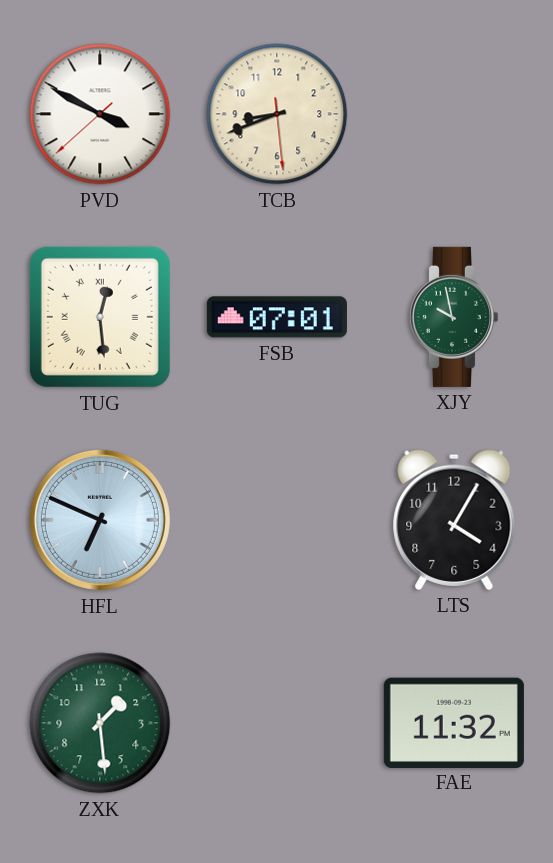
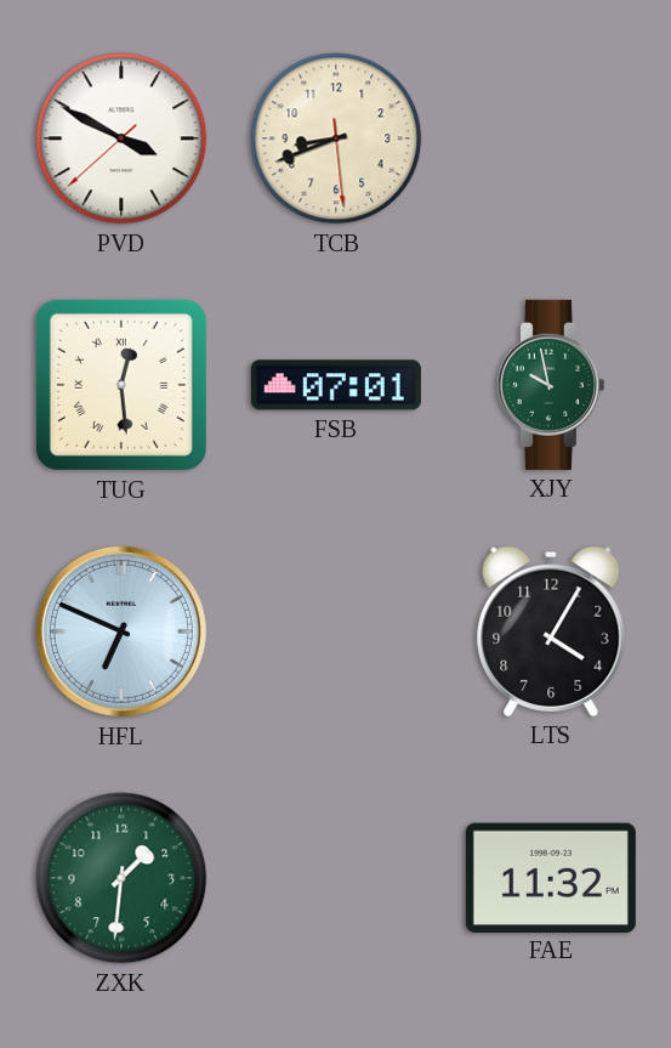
ZXK: 1:29 -> 1:31 (121, 878)
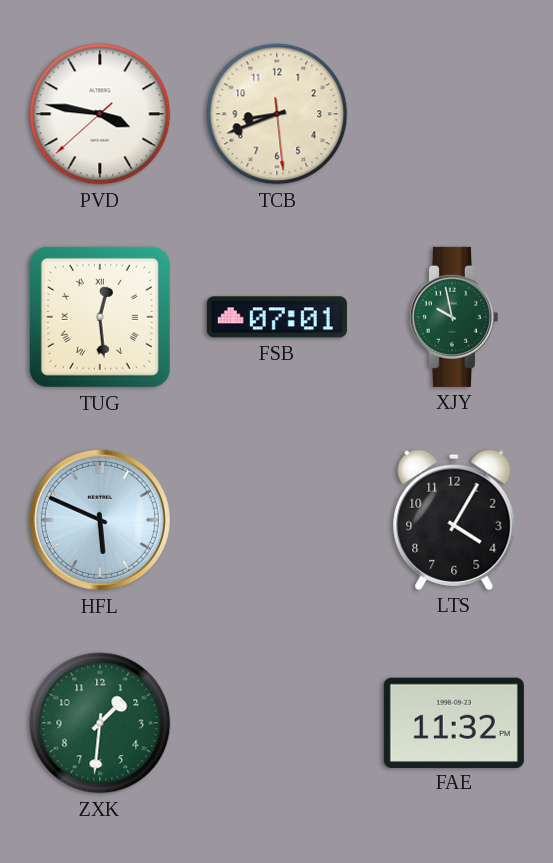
PVD: 3:49 -> 3:46 (100, 114)
HFL: 6:49 -> 5:49 (100, 520)
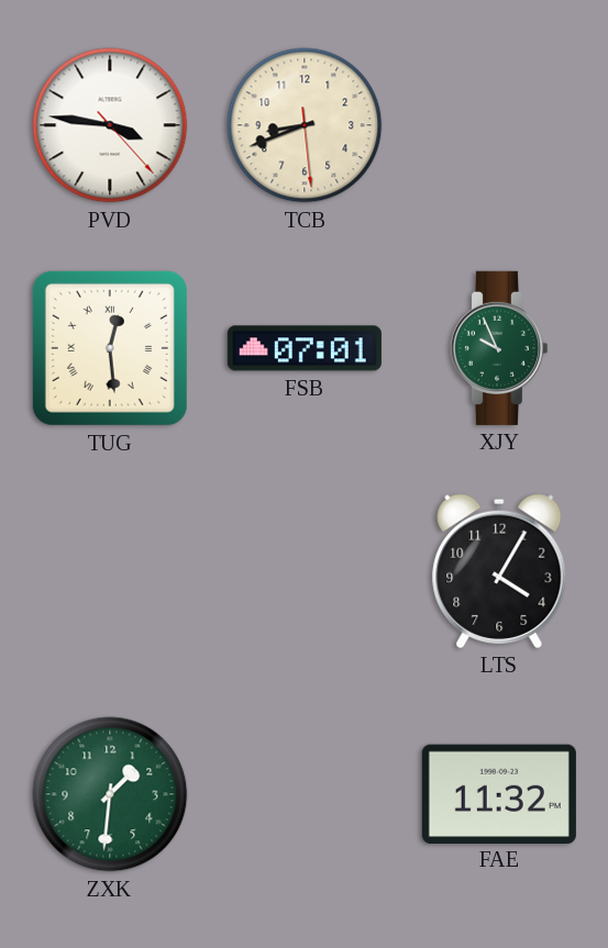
PVD: 3:46:38 -> 3:46:23 (110, 125)
XJY: 9:58 -> 9:56 (498, 348)
HFL: 5:49 -> none (100, 520)
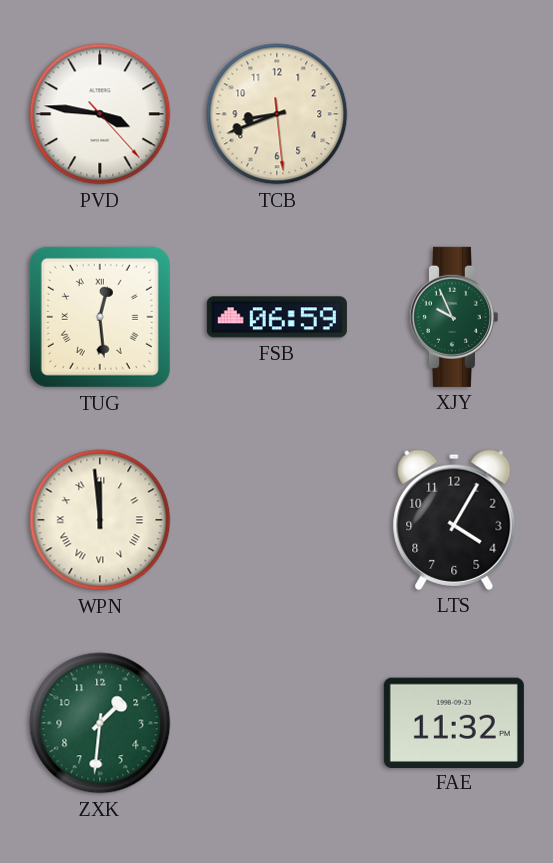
FSB: 07:01 -> 06:59 (277, 317)
WPN: none -> 11:59 (100, 520)
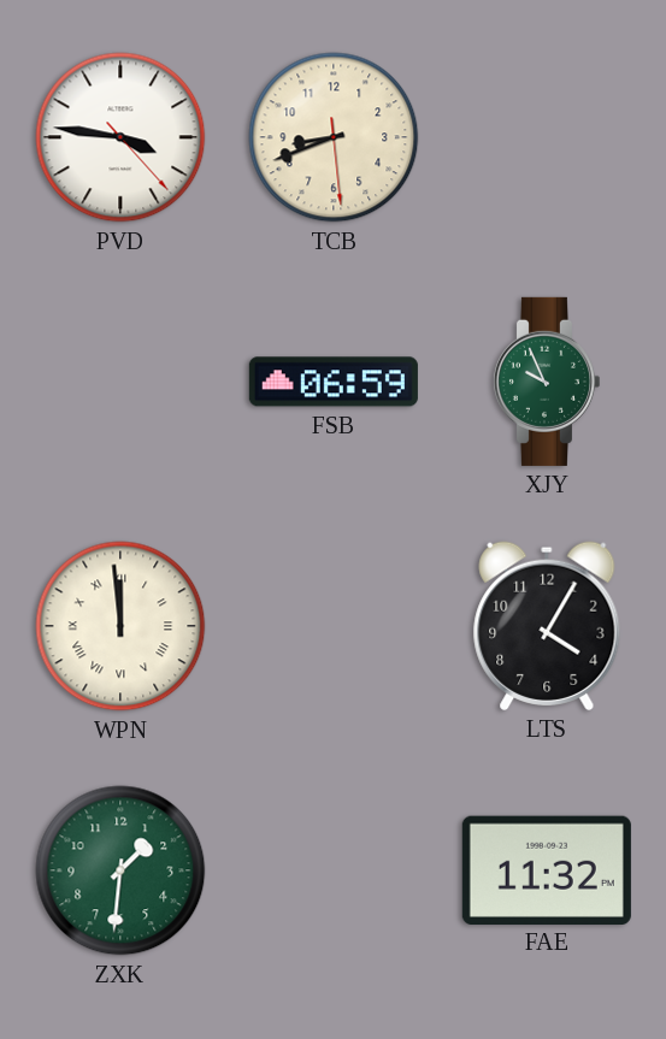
TUG: 12:29 -> none (100, 317)
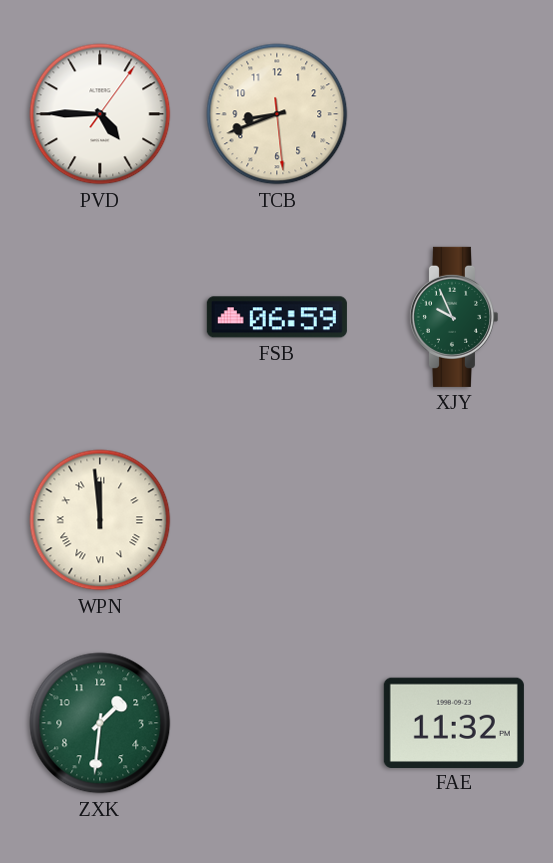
PVD: 3:46 -> 4:45 (100, 114)
LTS: 4:05 -> none (547, 626)
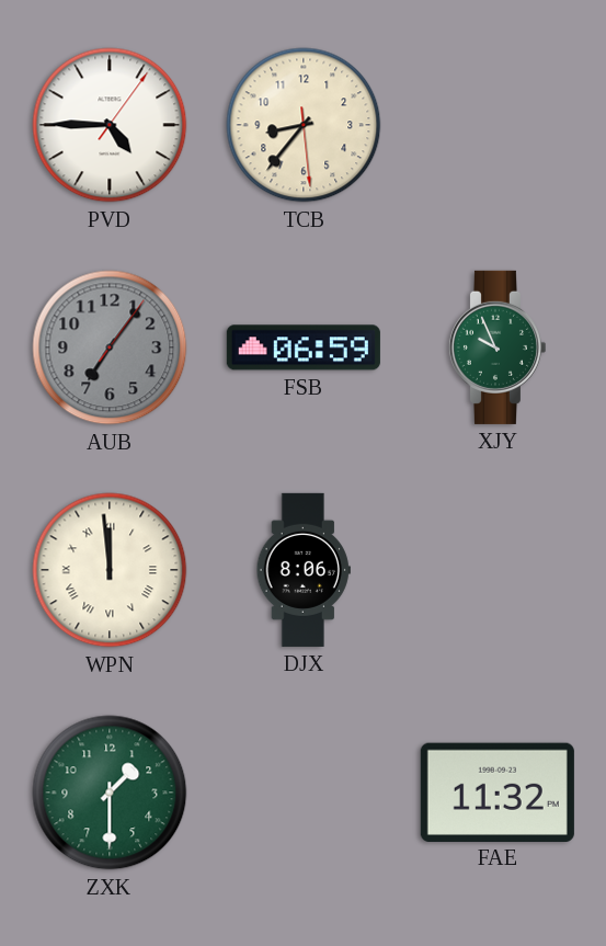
TCB: 8:41 -> 8:36 (304, 125)
AUB: none -> 7:06 (110, 347)
DJX: none -> 8:06 (304, 570)
ZXK: 1:31 -> 1:30 (110, 793)
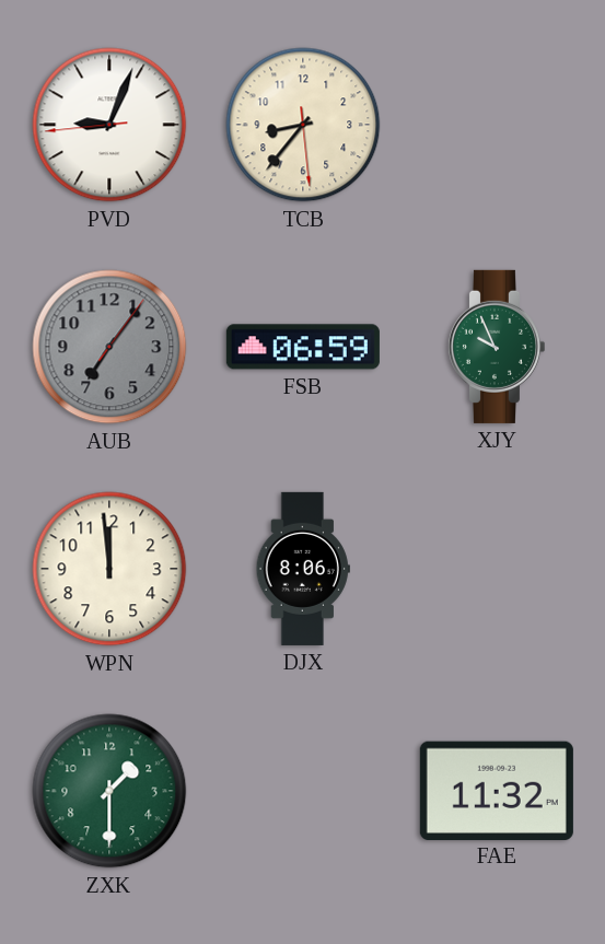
PVD: 4:45 -> 9:03 (109, 125)
WPN numerals: Roman -> Arabic (109, 569)
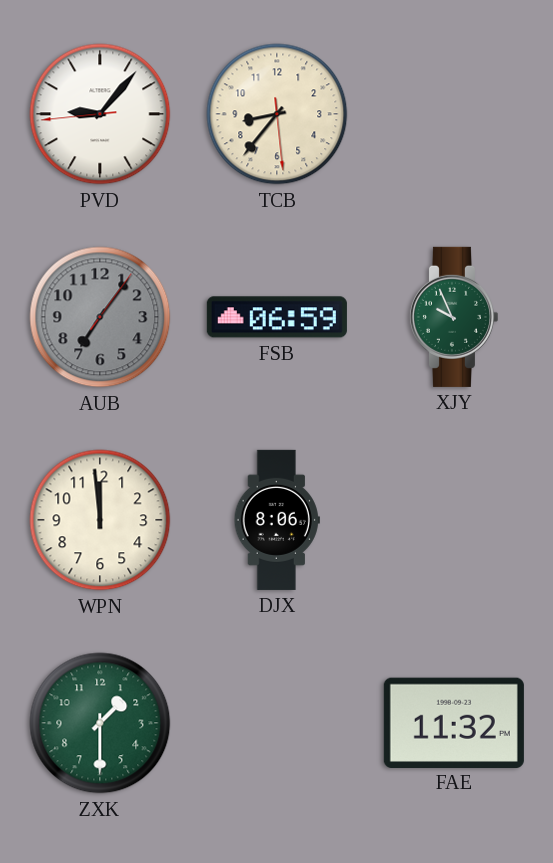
PVD: 9:03 -> 9:06 (100, 114)
